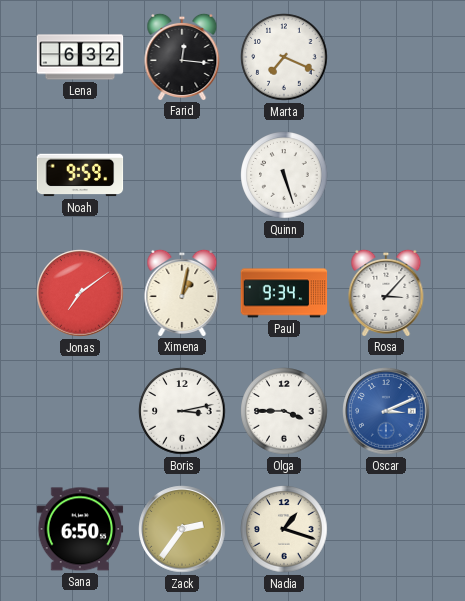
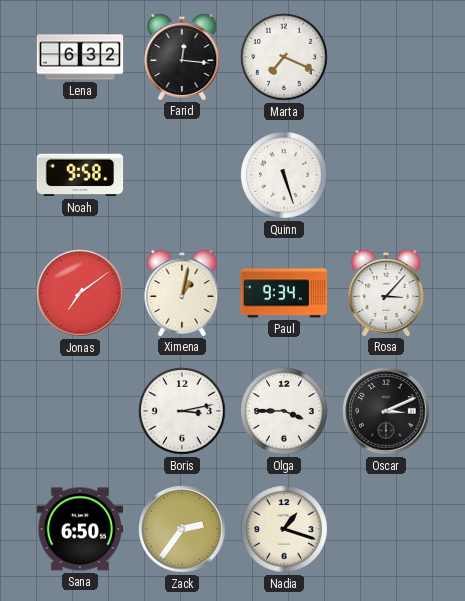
Noah: 9:59 -> 9:58 (80, 175)
Oscar dial: blue -> black (386, 411)
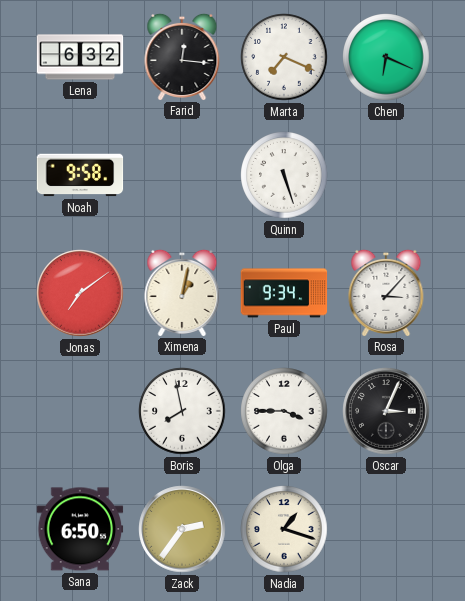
Chen: none -> 6:19 (386, 57)
Boris: 3:13 -> 7:58 (182, 411)
Oscar: 3:11 -> 3:04 (386, 411)
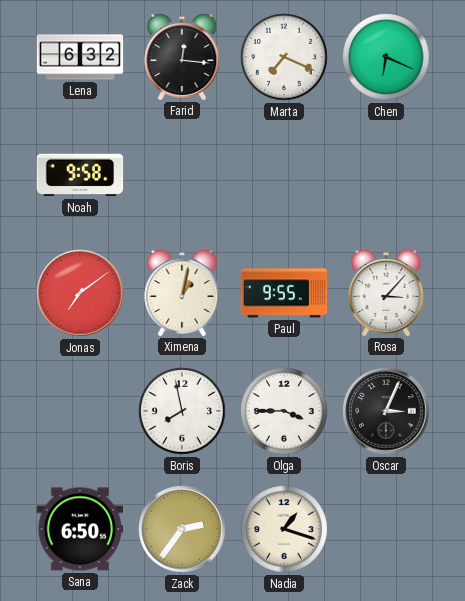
Quinn: 5:27 -> none (284, 175)
Paul: 9:34 -> 9:55 (284, 293)
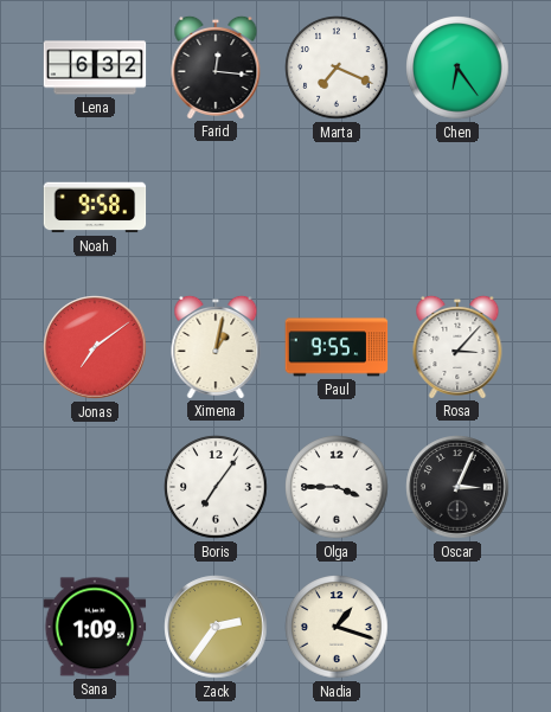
Chen: 6:19 -> 6:24 (457, 68)
Boris: 7:58 -> 7:06 (216, 487)
Sana: 6:50 -> 1:09 (95, 627)
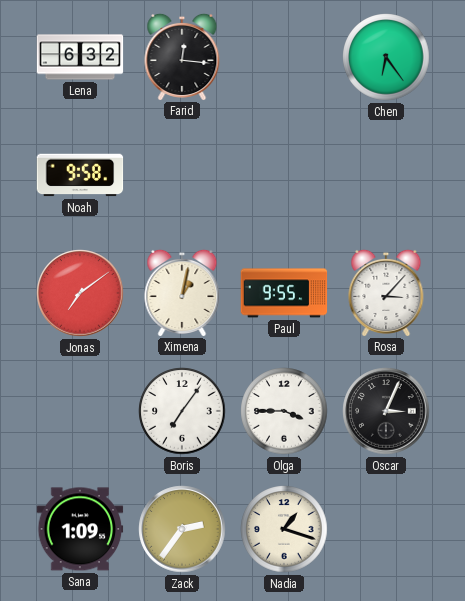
Marta: 7:19 -> none (337, 68)
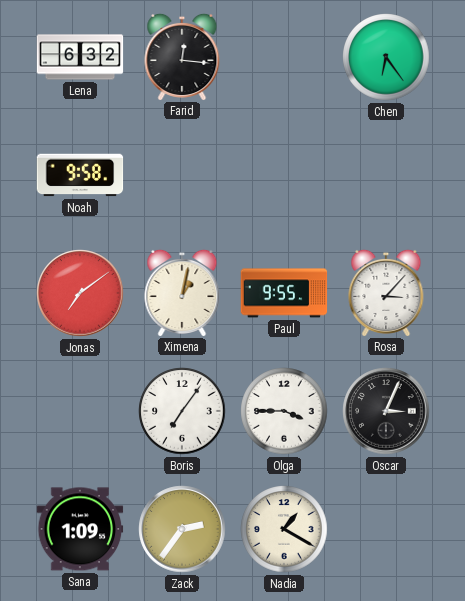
Nadia: 1:18 -> 1:20 (284, 529)
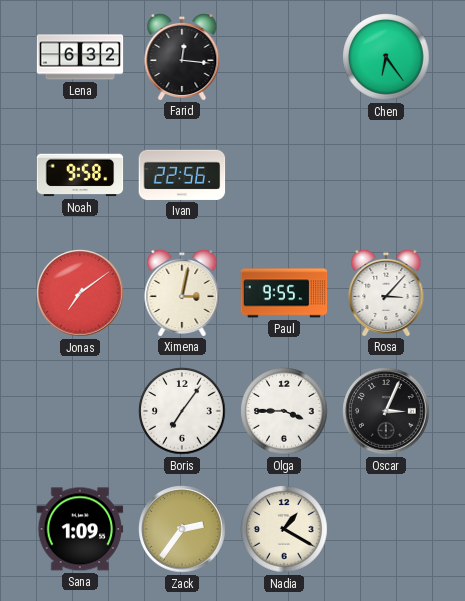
Ivan: none -> 22:56 (182, 175)
Ximena: 1:02 -> 3:02 (182, 292)
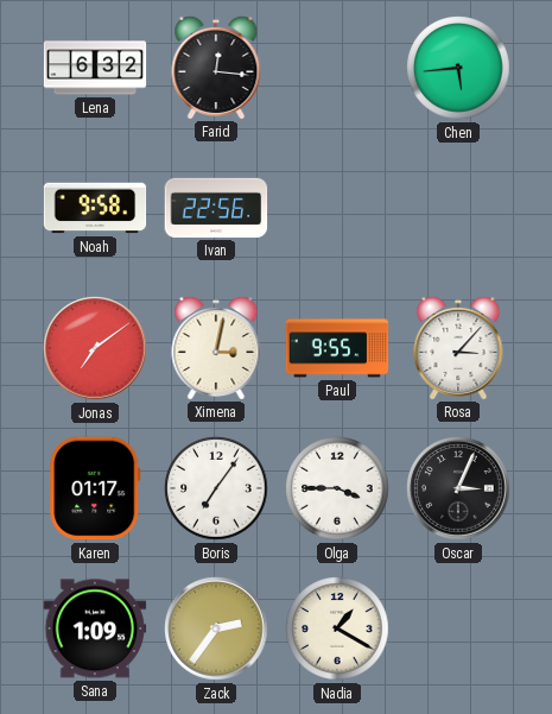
Chen: 6:24 -> 5:44 (458, 68)
Karen: none -> 01:17 (95, 488)
